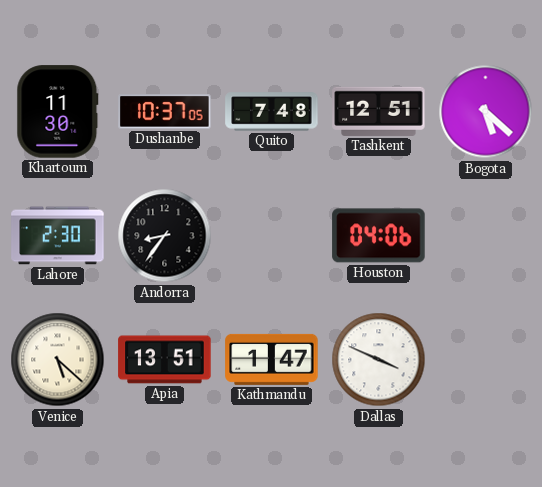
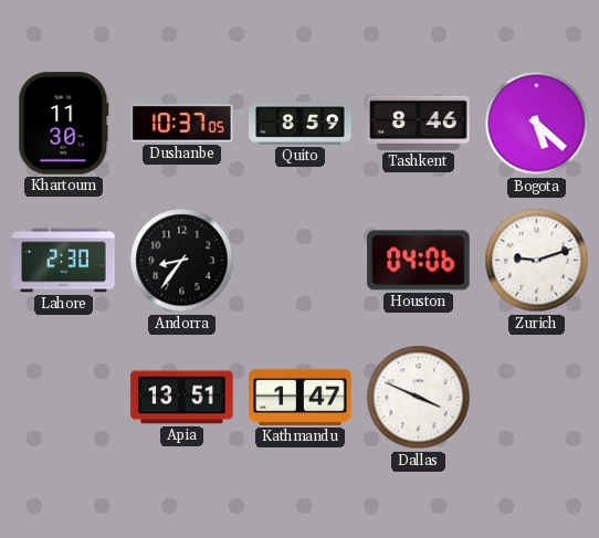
Quito: 7:48 -> 8:59 (301, 124)
Tashkent: 12:51 -> 8:46 (419, 123)
Zurich: none -> 9:12 (537, 261)
Venice: 5:22 -> none (58, 360)
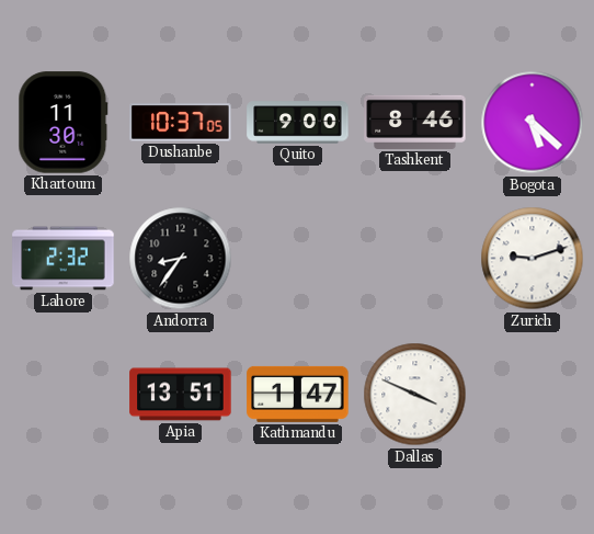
Quito: 8:59 -> 9:00 (298, 123)
Lahore: 2:30 -> 2:32 (64, 259)
Houston: 04:06 -> none (419, 261)
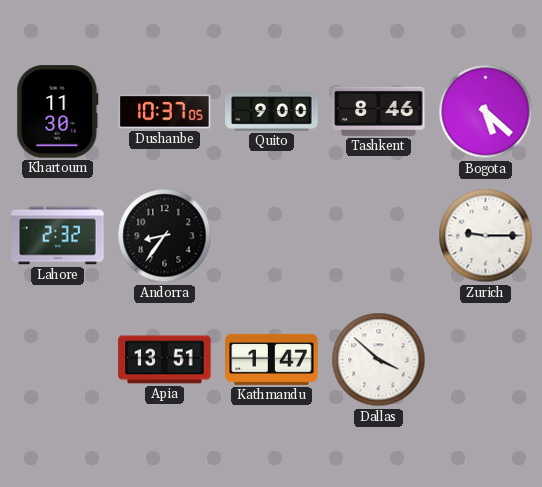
Zurich: 9:12 -> 9:15 (486, 236)
Dallas: 3:49 -> 3:52 (379, 360)
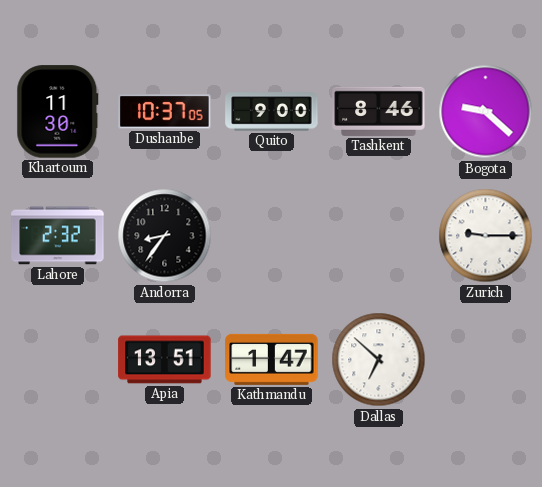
Bogota: 5:22 -> 9:22 (486, 112)
Dallas: 3:52 -> 6:52 (379, 360)
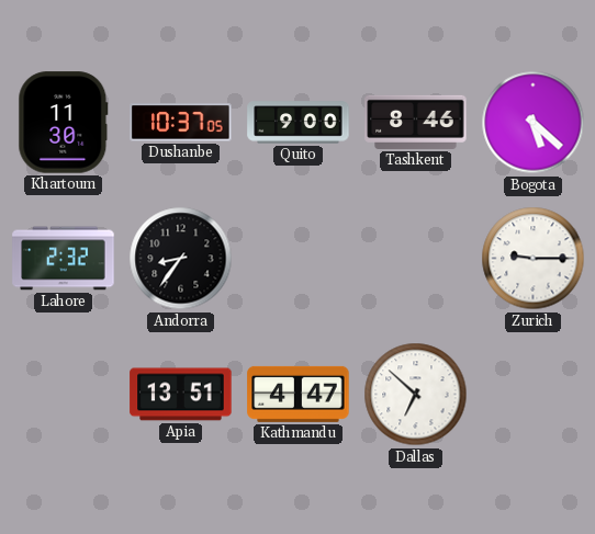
Bogota: 9:22 -> 5:22 (534, 123)
Kathmandu: 1:47 -> 4:47 (299, 394)
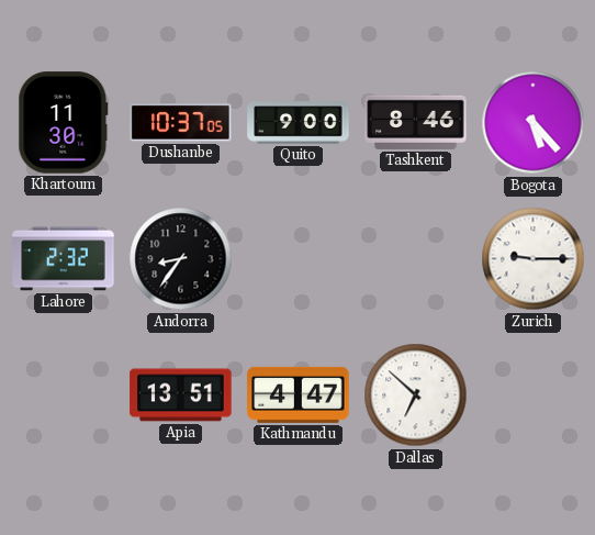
Bogota: 5:22 -> 5:23 (534, 123)
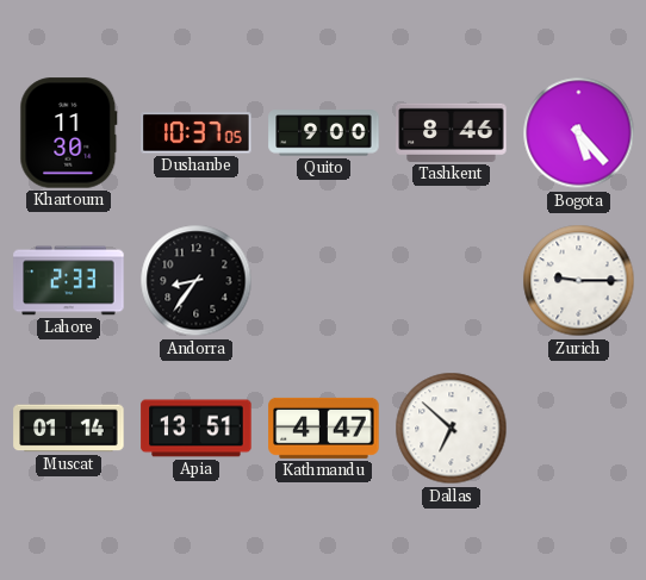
Lahore: 2:32 -> 2:33 (69, 281)
Muscat: none -> 01:14 (69, 429)
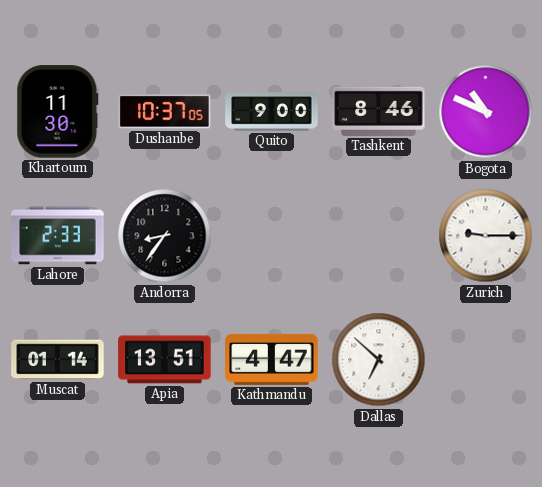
Bogota: 5:23 -> 10:49 (486, 112)
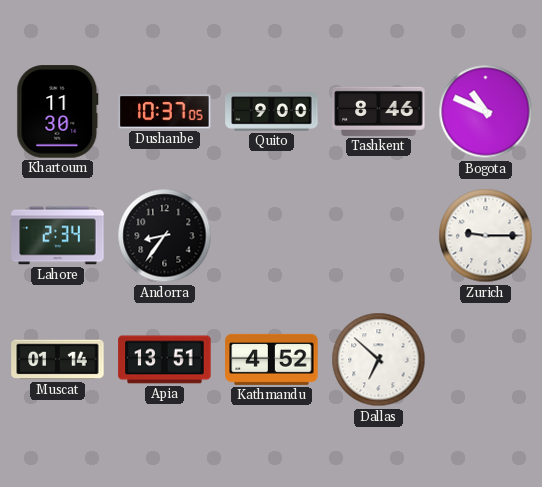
Lahore: 2:33 -> 2:34 (58, 236)
Kathmandu: 4:47 -> 4:52 (272, 359)
